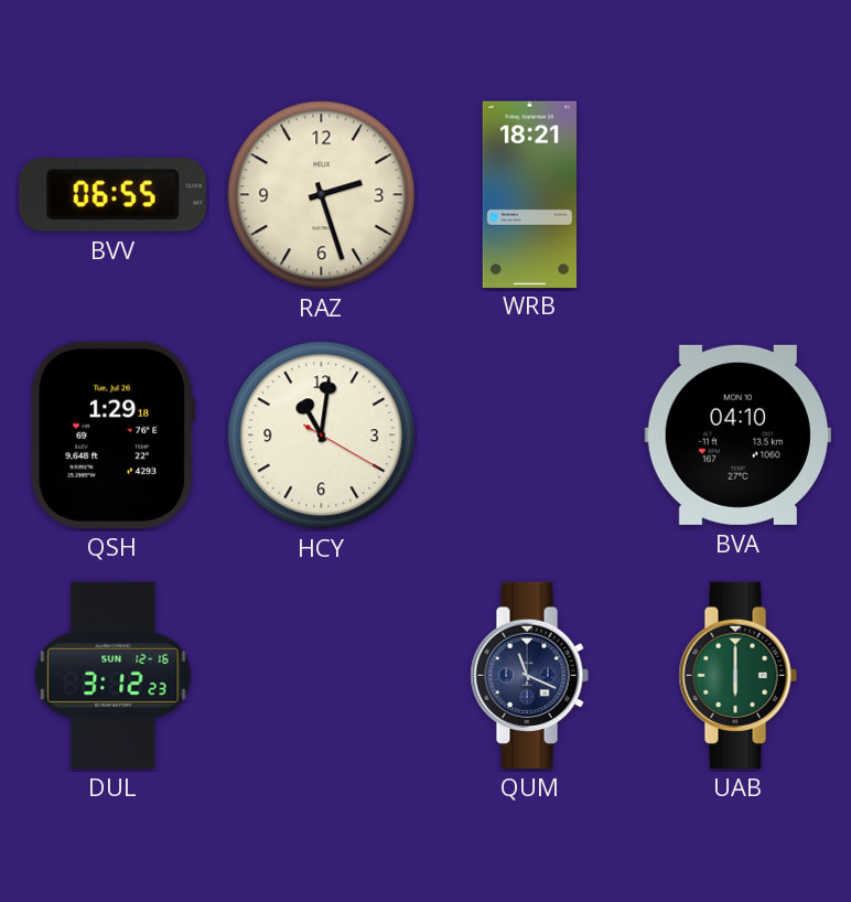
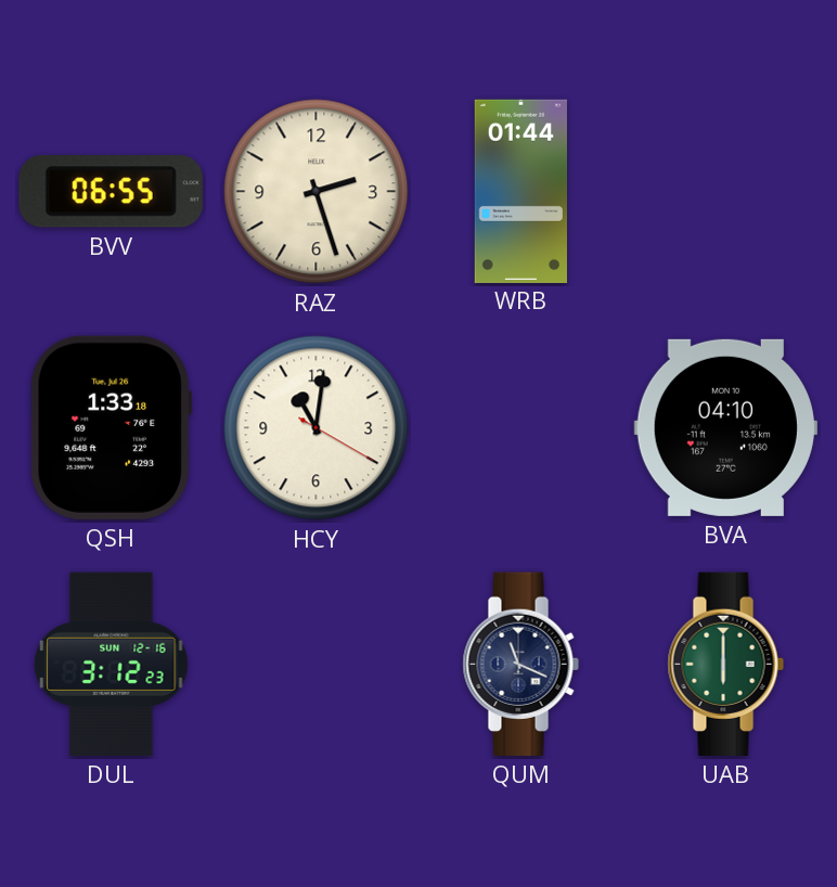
WRB: 18:21 -> 01:44 (520, 191)
QSH: 1:29 -> 1:33 (111, 427)
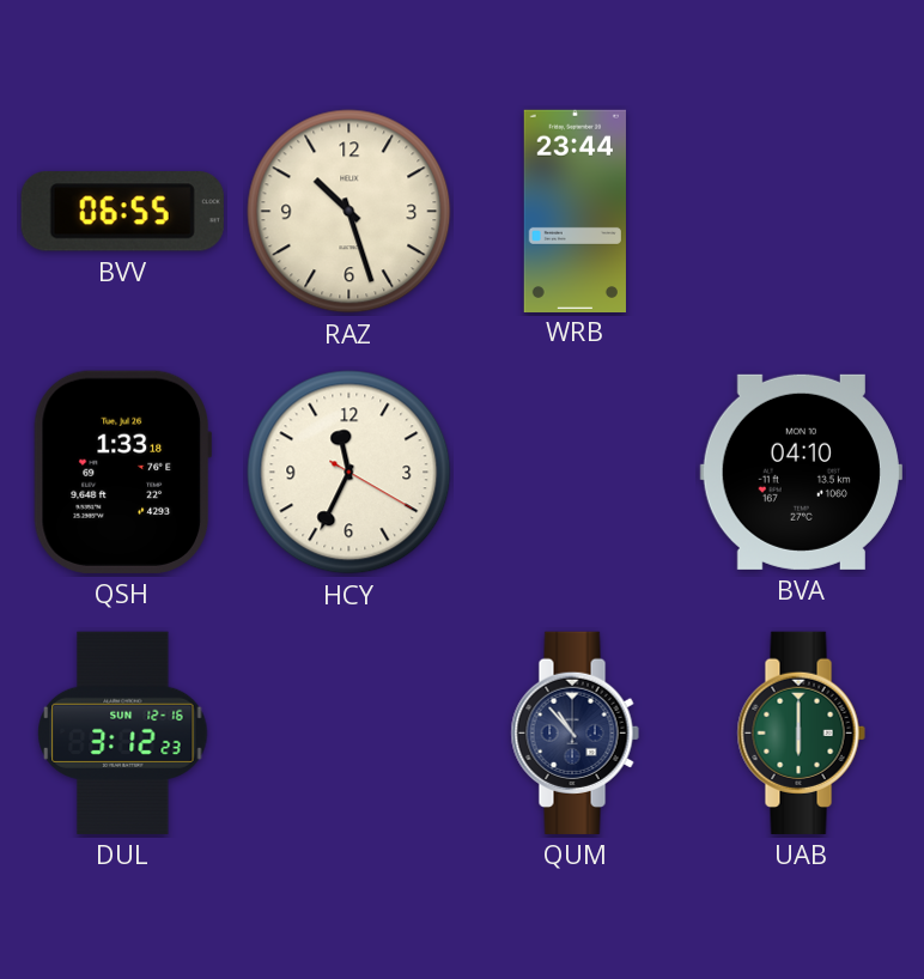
RAZ: 2:27 -> 10:27 (349, 212)
WRB: 01:44 -> 23:44 (575, 211)
HCY: 11:01 -> 11:34 (349, 473)
QUM: 11:19 -> 10:53 (575, 732)
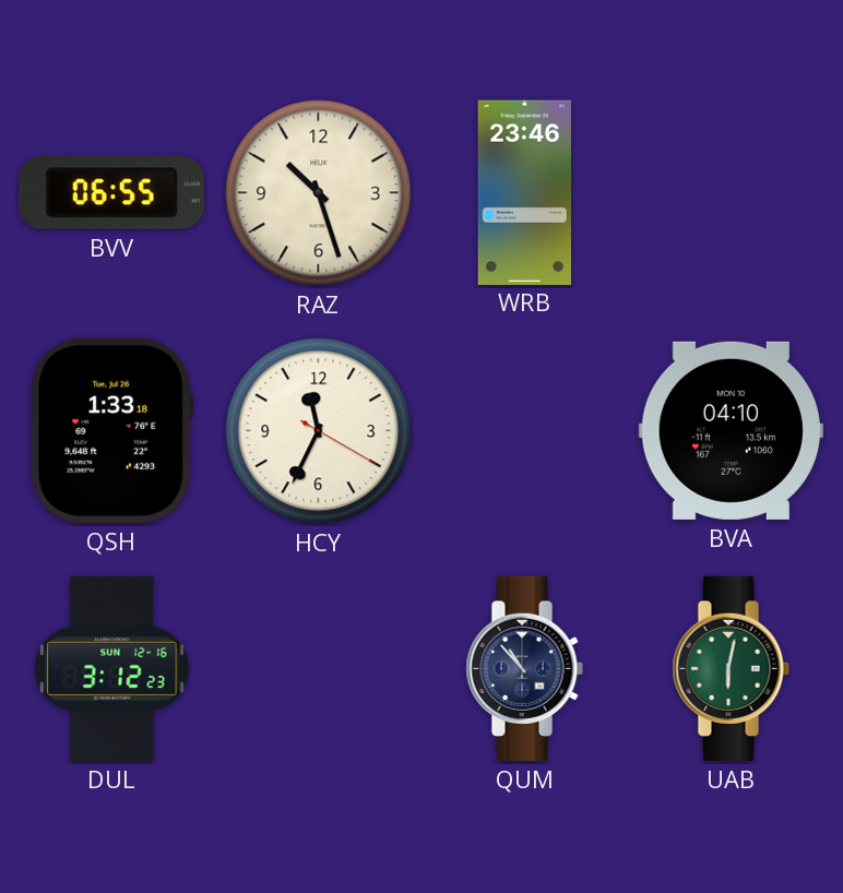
WRB: 23:44 -> 23:46 (524, 192)
UAB: 6:00 -> 6:02 (731, 668)
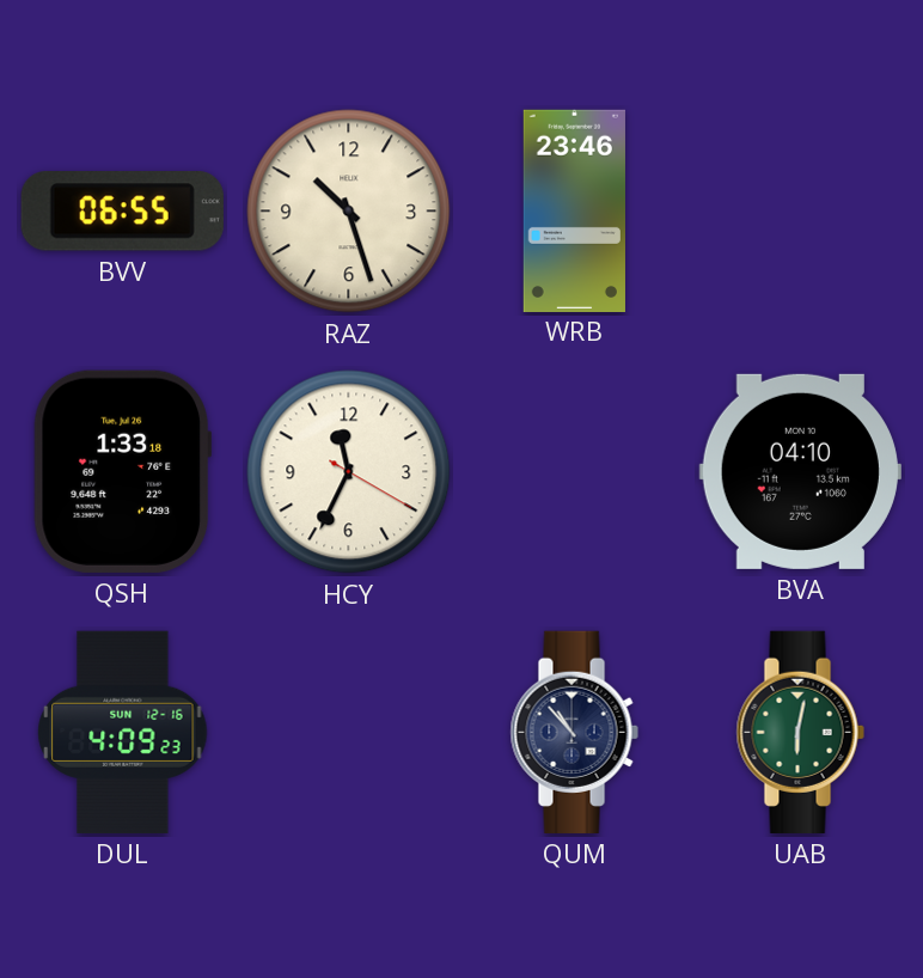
DUL: 3:12 -> 4:09 (123, 732)
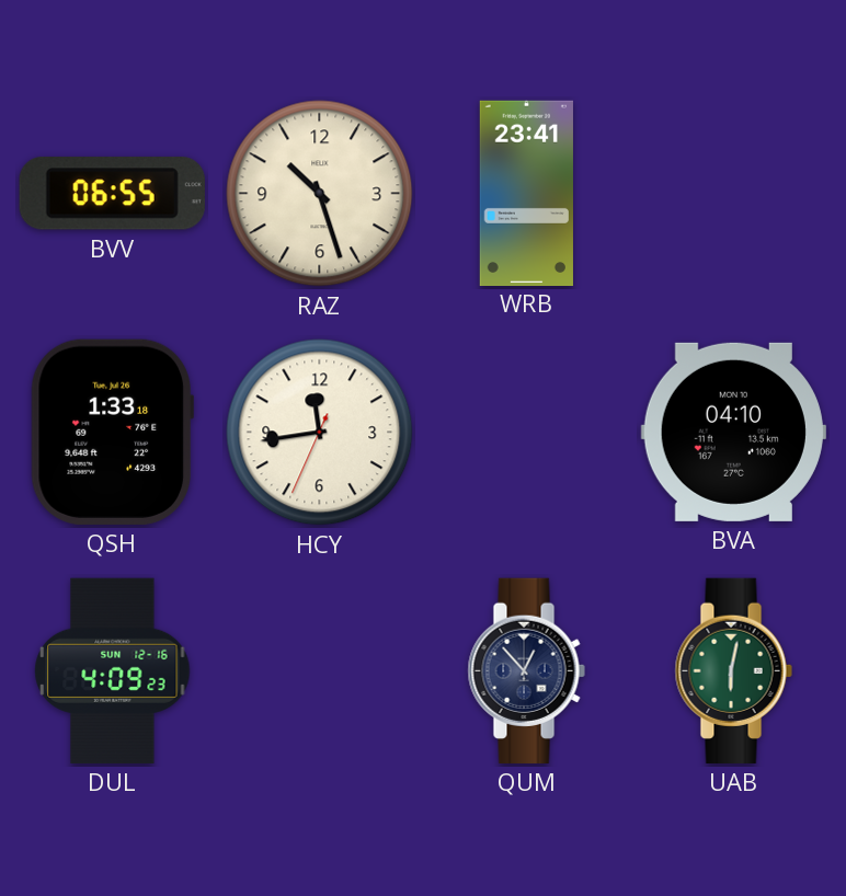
WRB: 23:46 -> 23:41 (526, 193)
HCY: 11:34 -> 11:43 (320, 433)
QUM: 10:53 -> 12:53 (526, 670)
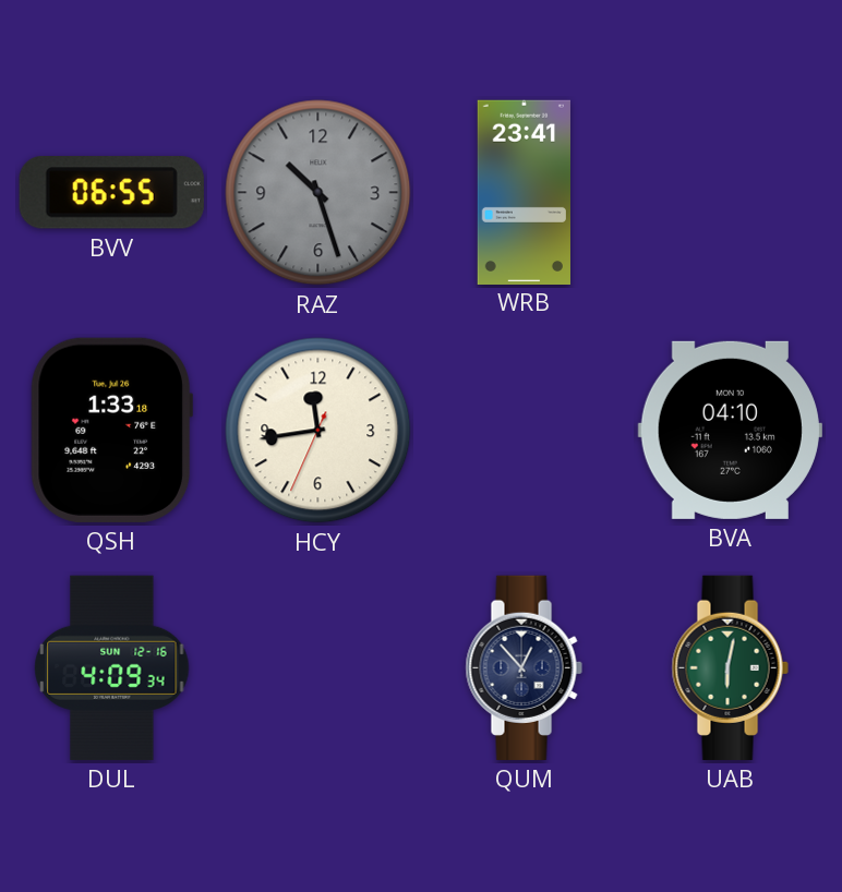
RAZ dial: cream -> grey (318, 193)
DUL: 4:09:23 -> 4:09:34 (112, 667)
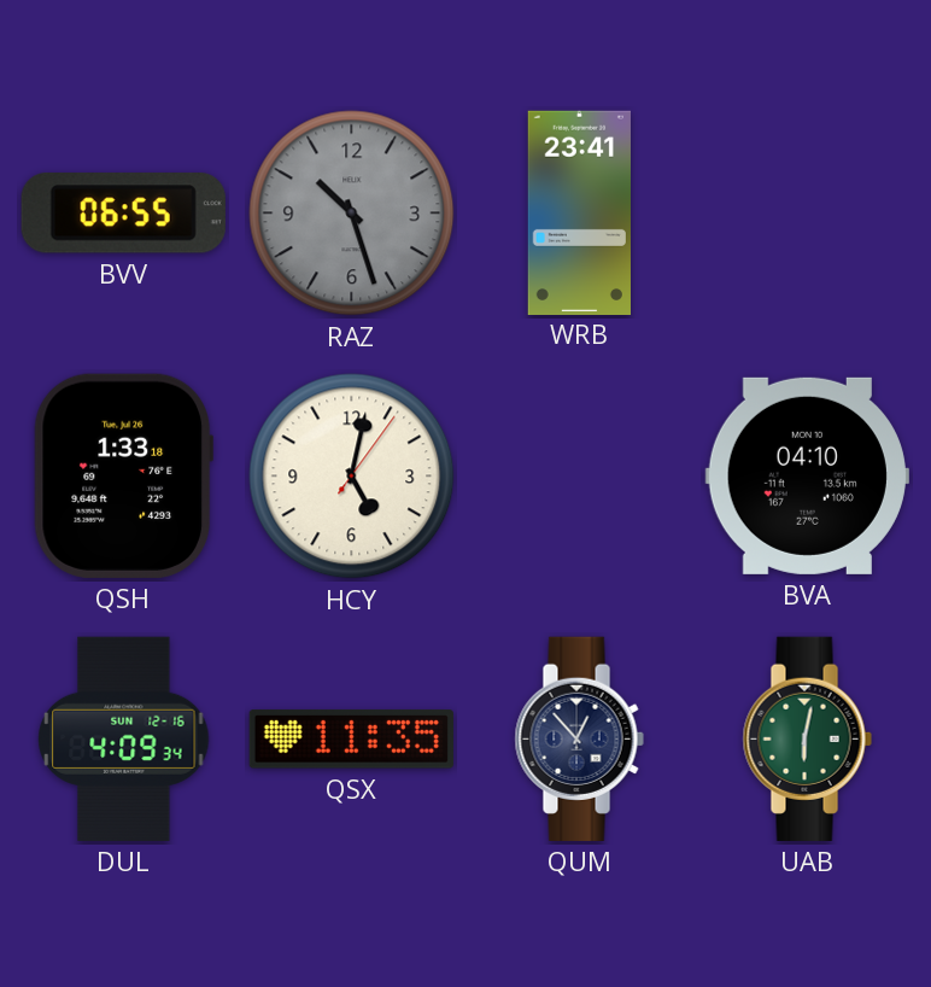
HCY: 11:43 -> 5:02 (352, 477)
QSX: none -> 11:35 (351, 740)
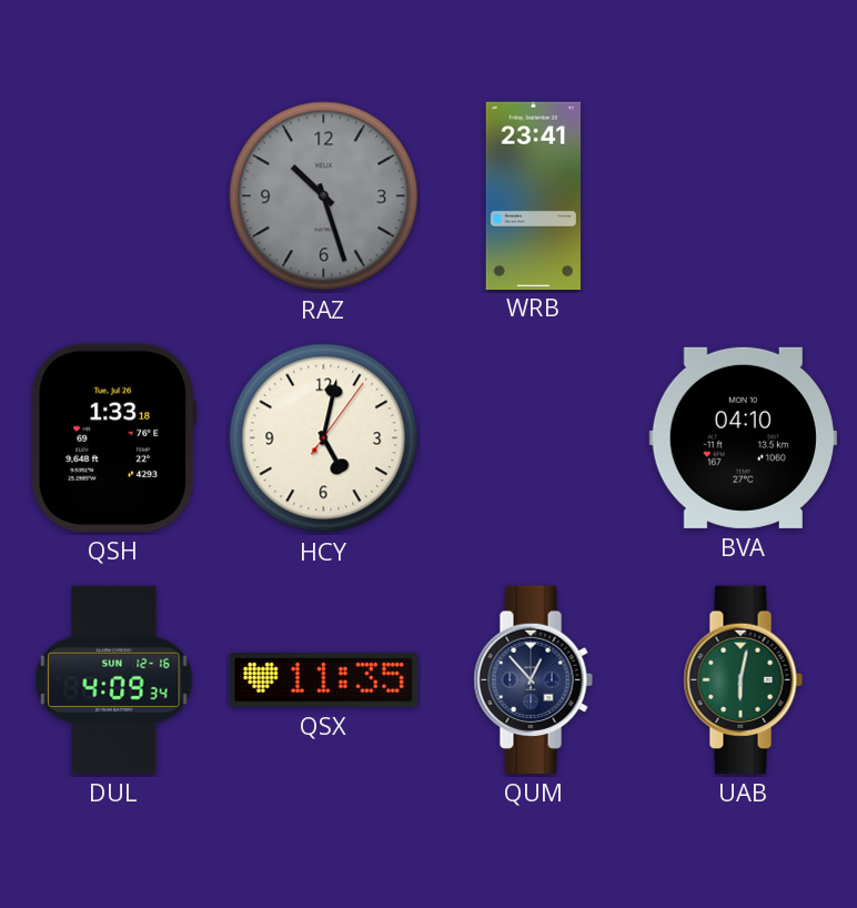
BVV: 06:55 -> none (123, 214)
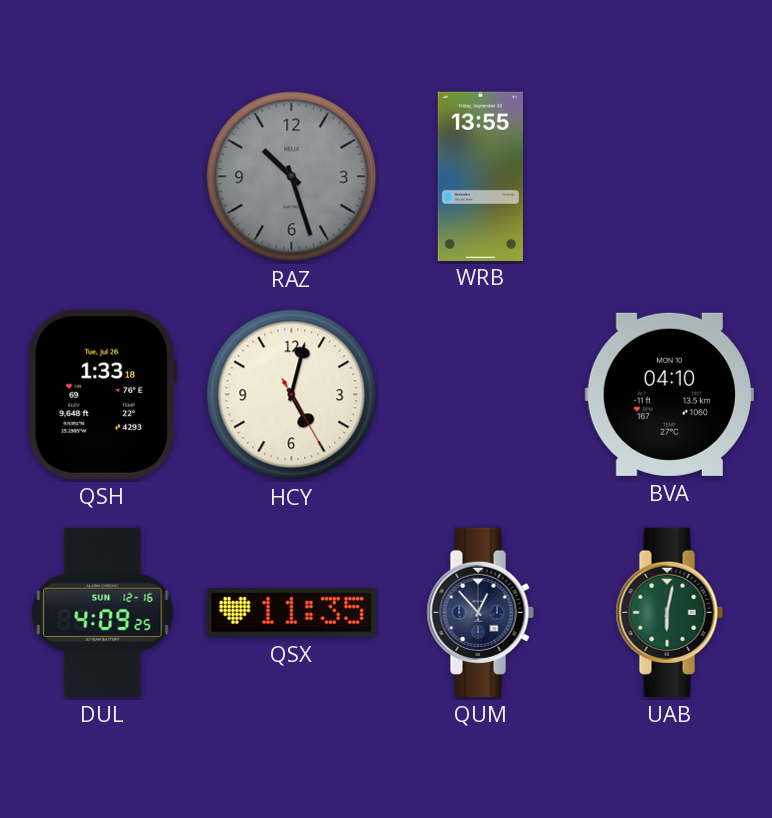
WRB: 23:41 -> 13:55 (480, 176)
HCY: 5:02:06 -> 5:02:25 (292, 395)
DUL: 4:09:34 -> 4:09:25 (103, 612)
